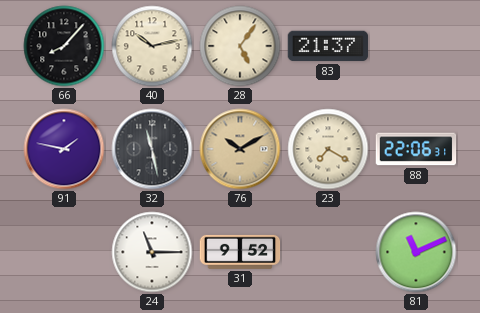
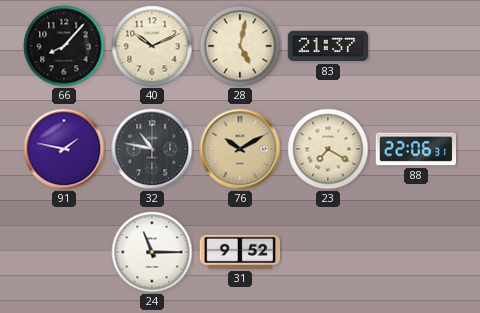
40: 10:13 -> 10:11 (152, 46)
28: 5:06 -> 5:02 (240, 46)
32: 11:28 -> 10:47 (152, 149)
81: 11:11 -> none (416, 252)
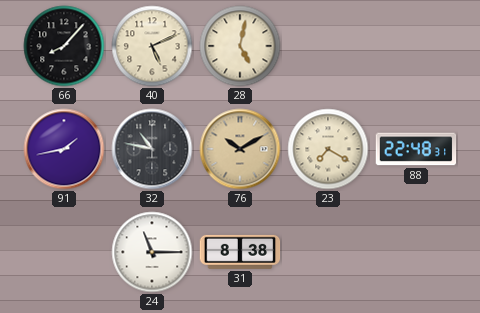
40: 10:11 -> 5:11 (152, 46)
83: 21:37 -> none (328, 46)
91: 1:47 -> 1:43 (64, 149)
88: 22:06 -> 22:48 (416, 149)
31: 9:52 -> 8:38 (240, 252)
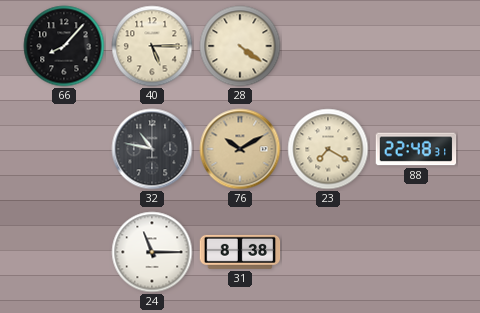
40: 5:11 -> 5:15 (152, 46)
28: 5:02 -> 4:21 (240, 46)
91: 1:43 -> none (64, 149)
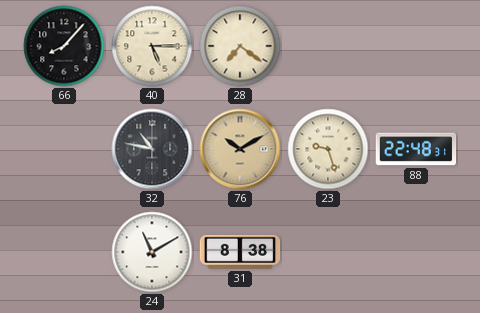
28: 4:21 -> 7:21 (240, 46)
23: 7:20 -> 9:27 (328, 149)
24: 11:15 -> 11:10 (152, 252)
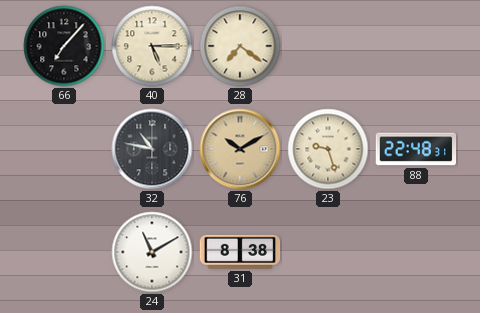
66: 8:07 -> 7:07 (64, 46)
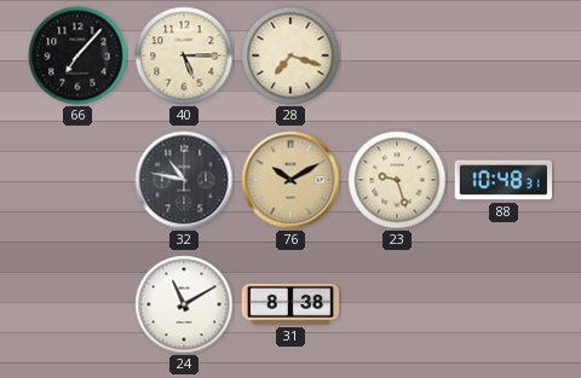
28: 7:21 -> 7:18 (290, 56)
88: 22:48 -> 10:48 (504, 180)
